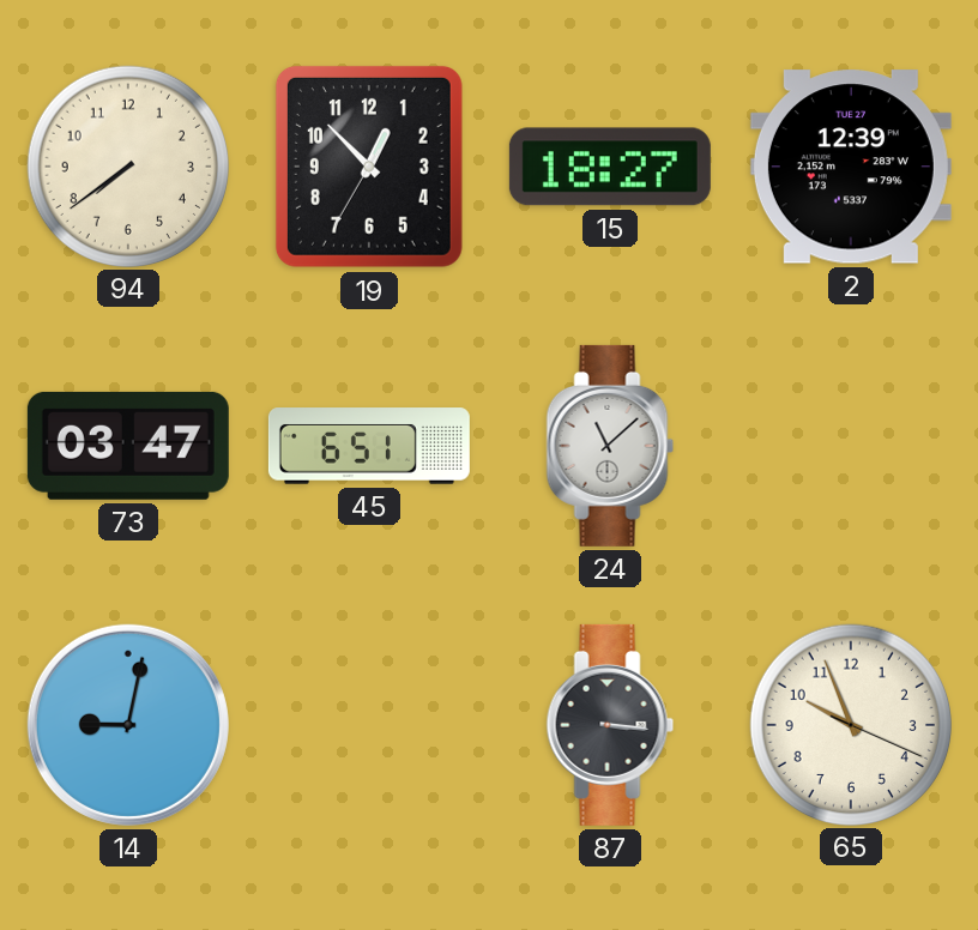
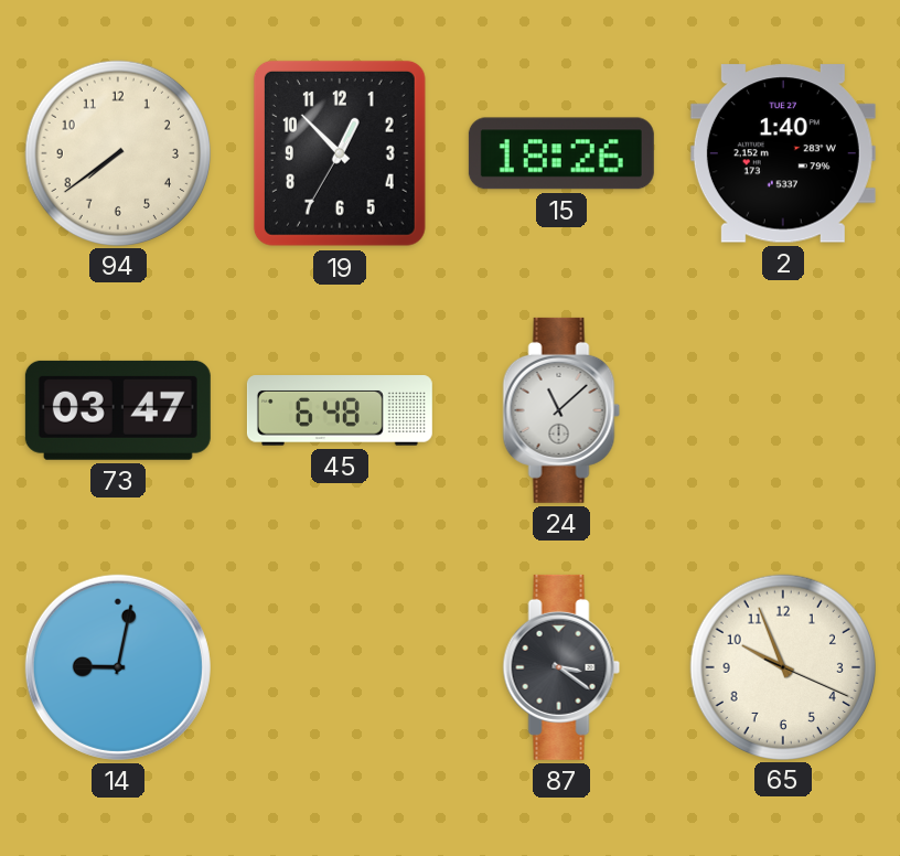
15: 18:27 -> 18:26 (561, 153)
2: 12:39 -> 1:40 (783, 153)
45: 6:51 -> 6:48 (340, 410)
87: 3:16 -> 3:21 (561, 667)
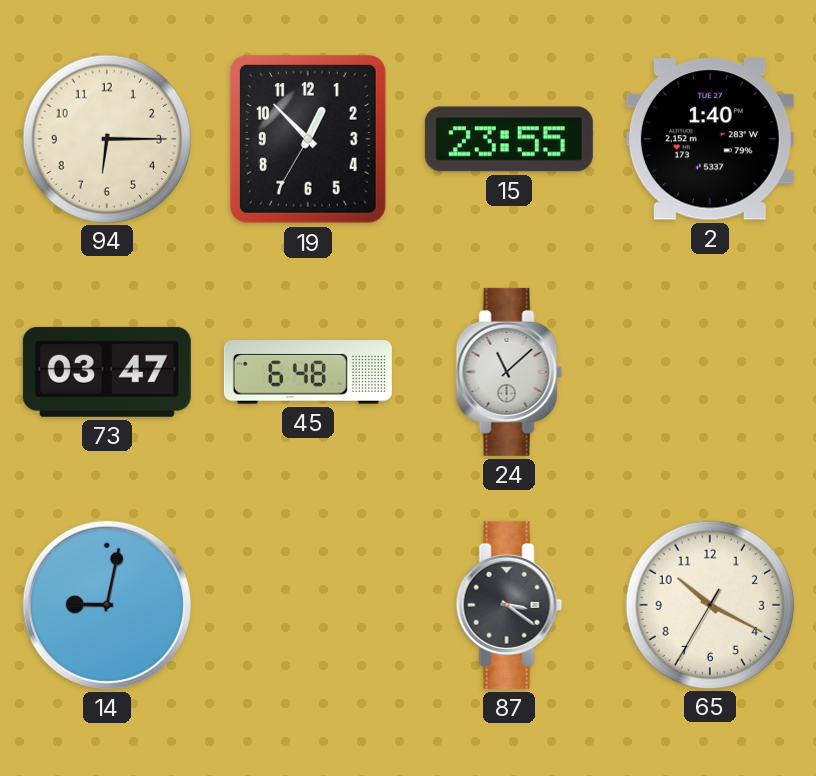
94: 7:39 -> 6:15 (106, 138)
15: 18:26 -> 23:55 (509, 139)
65: 9:56 -> 10:19 (709, 604)
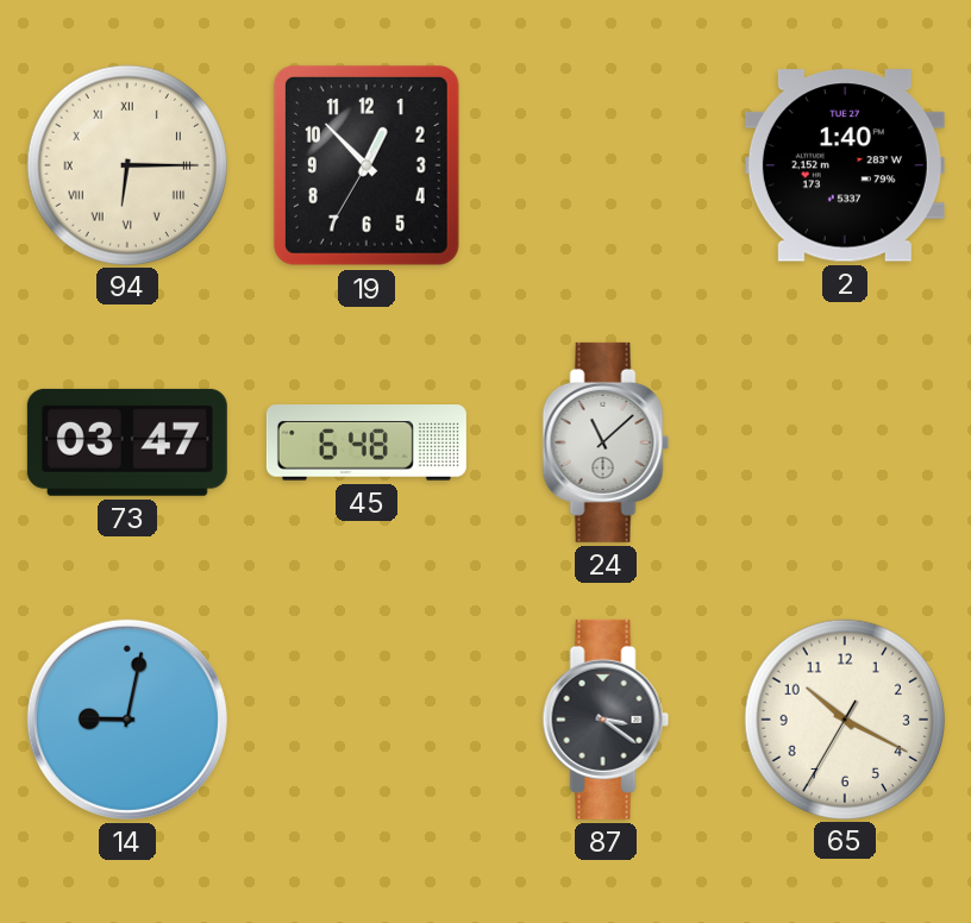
94 numerals: Arabic -> Roman (126, 164)
15: 23:55 -> none (509, 139)
